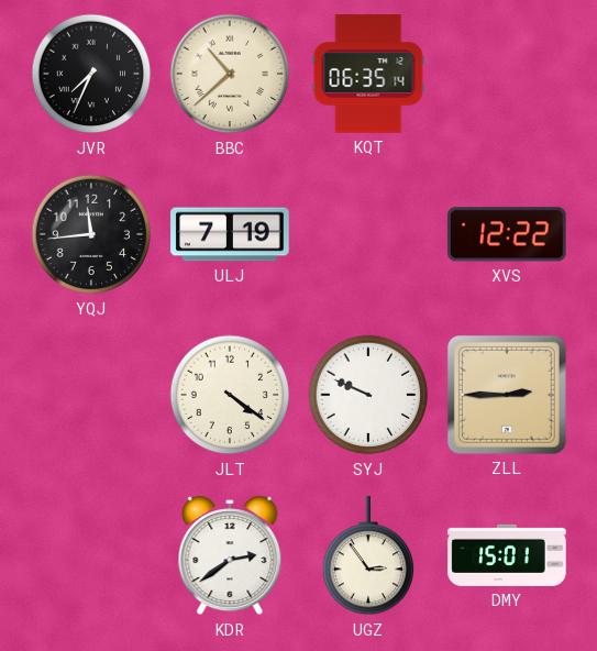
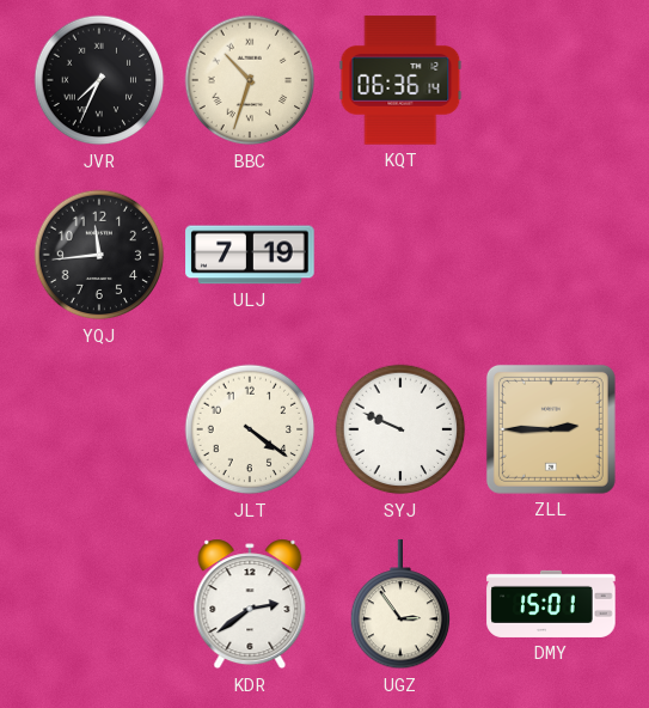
BBC: 10:38 -> 10:33 (250, 80)
KQT: 06:35 -> 06:36 (400, 80)
XVS: 12:22 -> none (508, 234)
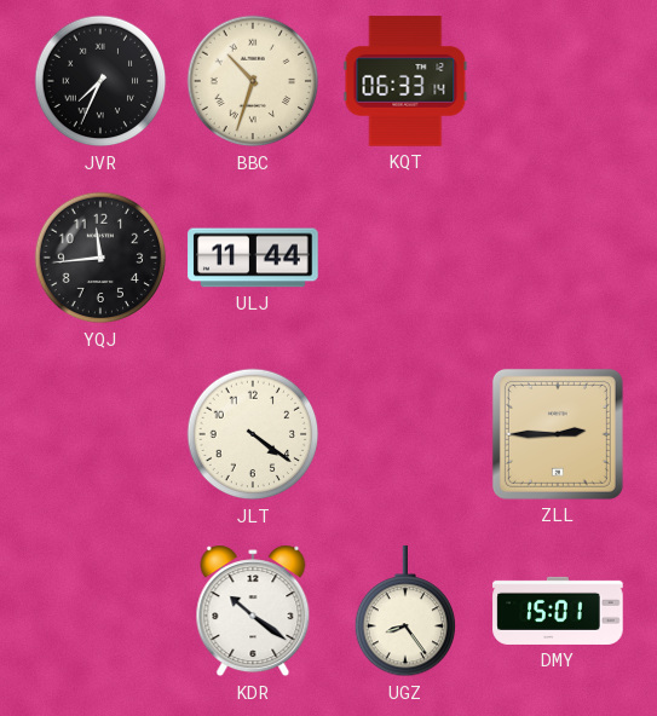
KQT: 06:36 -> 06:33 (405, 81)
ULJ: 7:19 -> 11:44 (253, 258)
SYJ: 9:49 -> none (400, 429)
KDR: 2:39 -> 10:21 (253, 611)
UGZ: 2:54 -> 8:24 (405, 612)
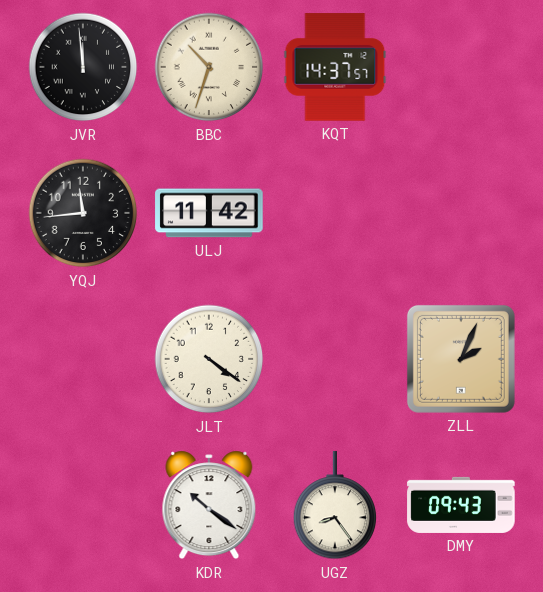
JVR: 7:34 -> 11:59 (83, 67)
KQT: 06:33 -> 14:37 (335, 67)
ULJ: 11:44 -> 11:42 (209, 213)
ZLL: 2:45 -> 2:04 (461, 359)
DMY: 15:01 -> 09:43 (461, 505)
